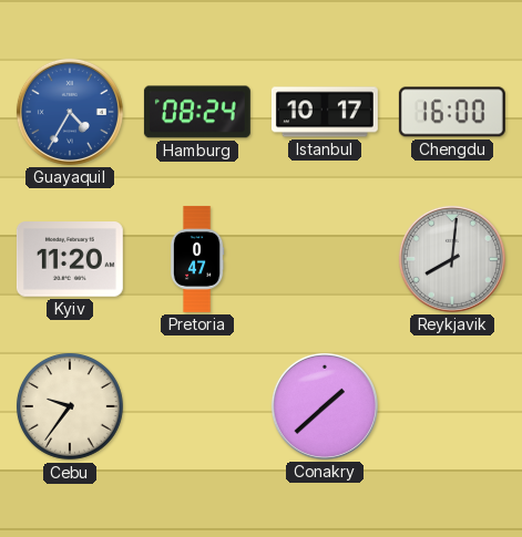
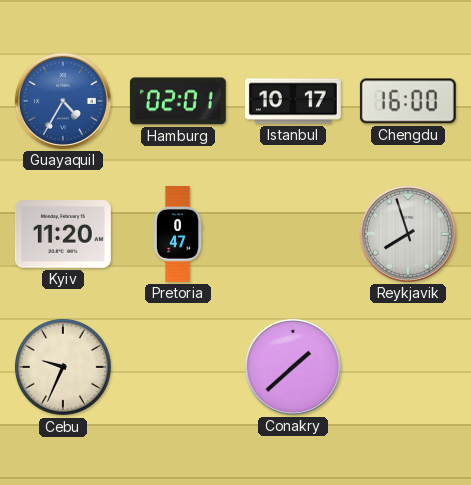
Hamburg: 08:24 -> 02:01 (178, 101)
Reykjavik: 8:01 -> 7:57 (408, 234)
Cebu: 9:36 -> 9:34 (63, 367)
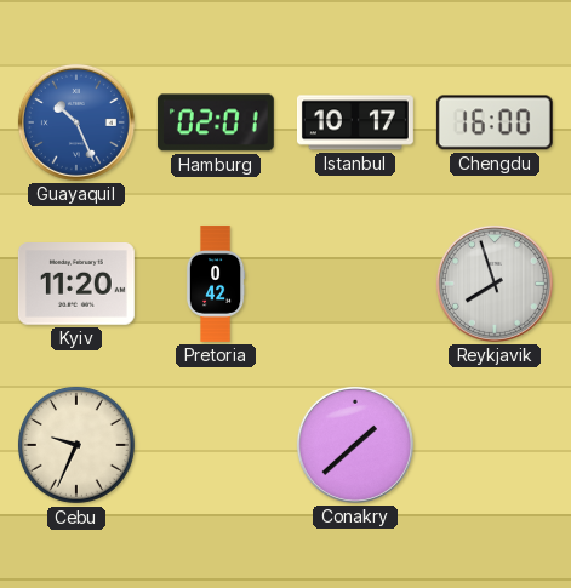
Guayaquil: 4:35 -> 10:26 (76, 122)
Pretoria: 0:47 -> 0:42 (216, 284)
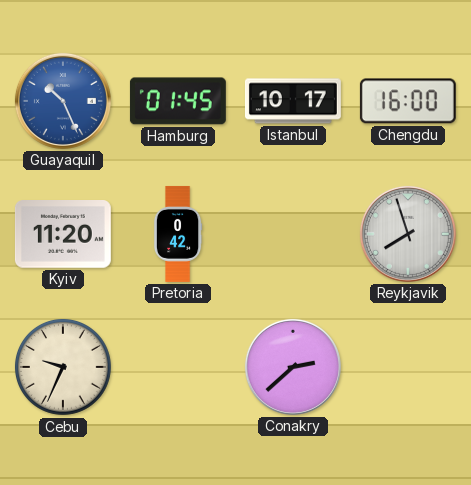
Hamburg: 02:01 -> 01:45 (178, 101)
Conakry: 1:38 -> 2:38 (293, 367)
